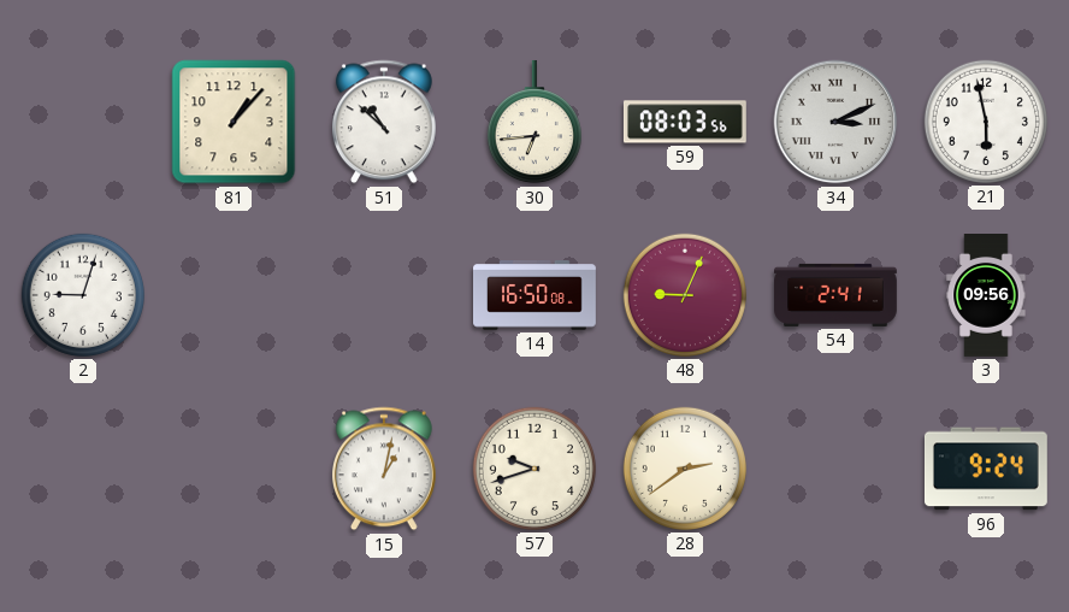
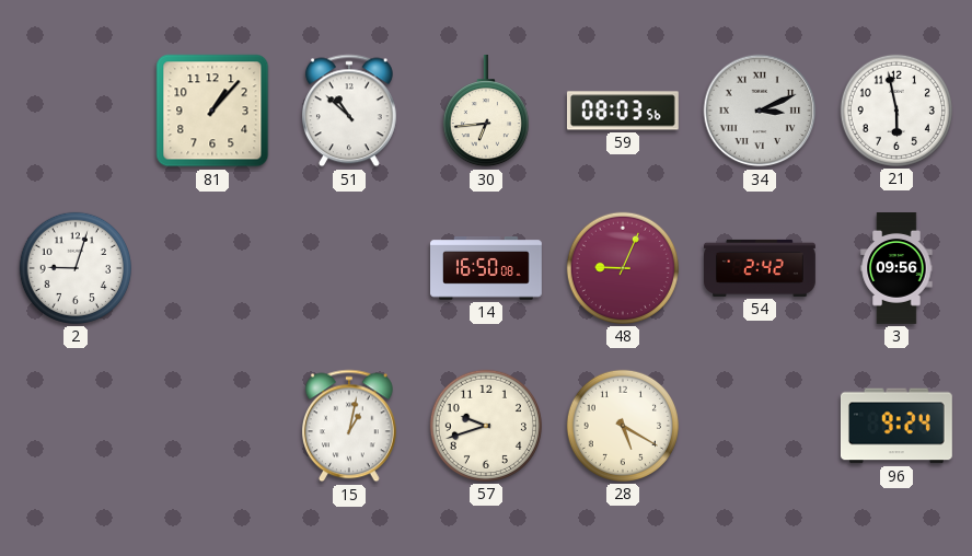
54: 2:41 -> 2:42 (761, 268)
28: 2:39 -> 5:20 (623, 426)
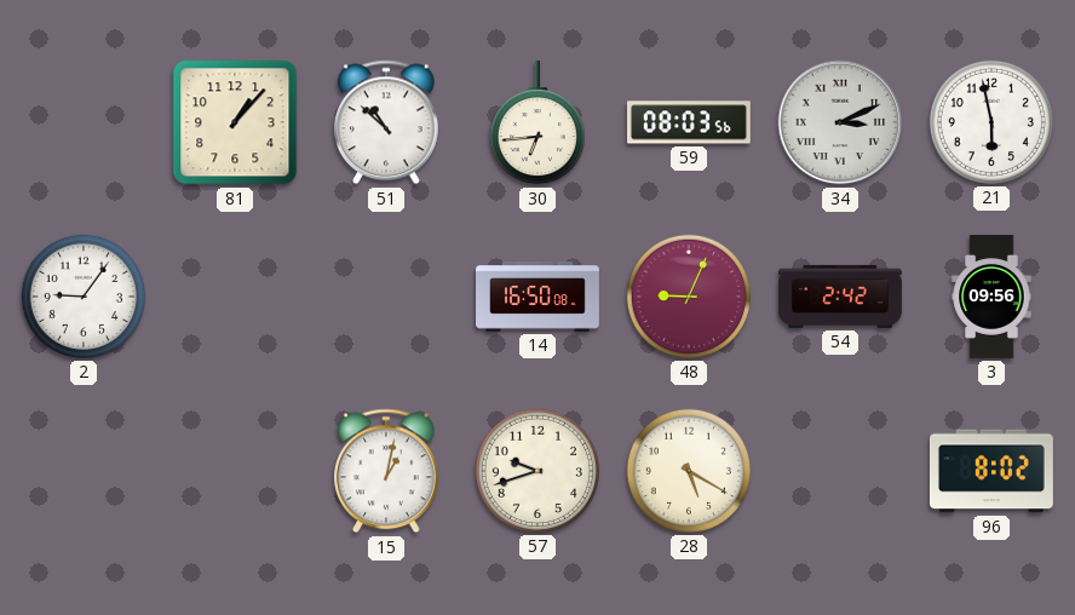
2: 9:03 -> 9:06 (84, 297)
96: 9:24 -> 8:02 (991, 471)
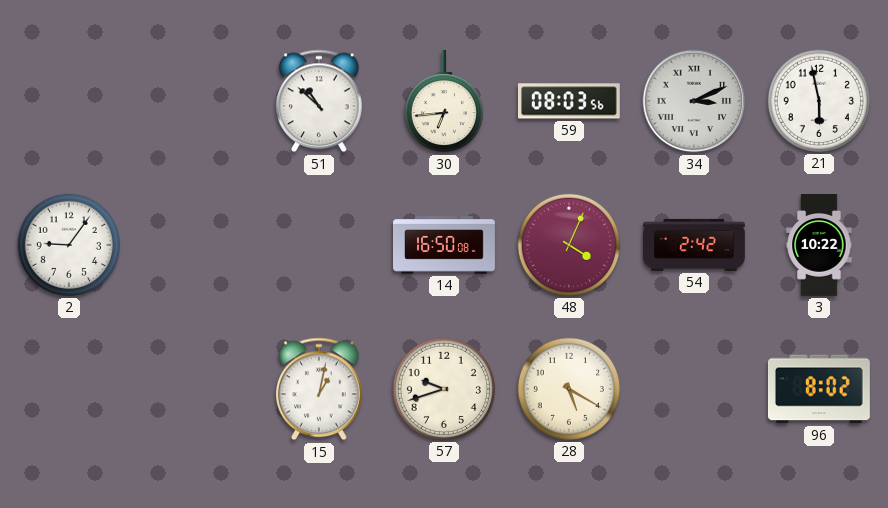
81: 1:07 -> none (235, 122)
48: 9:04 -> 4:04 (569, 245)
3: 09:56 -> 10:22 (819, 246)
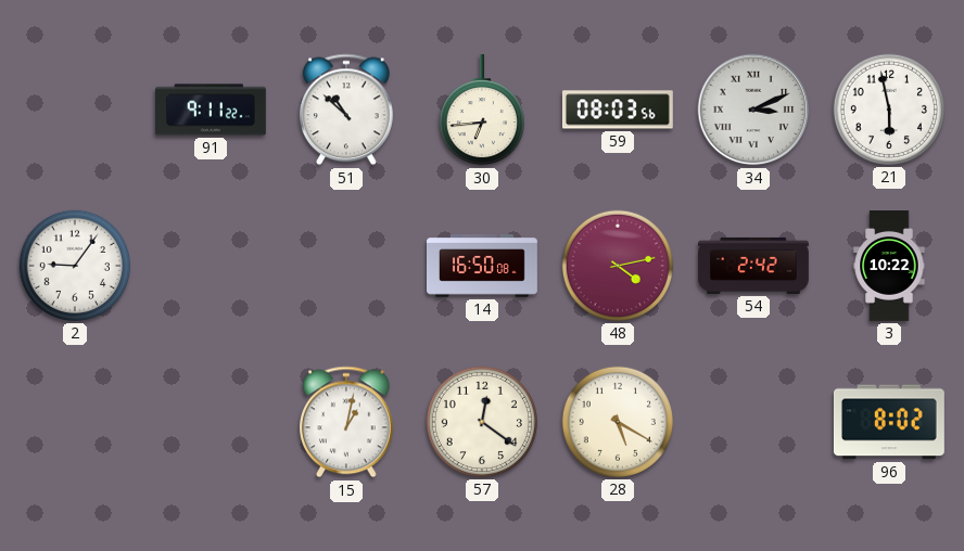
91: none -> 9:11 (212, 110)
48: 4:04 -> 4:13 (618, 266)
57: 9:42 -> 12:21 (482, 422)
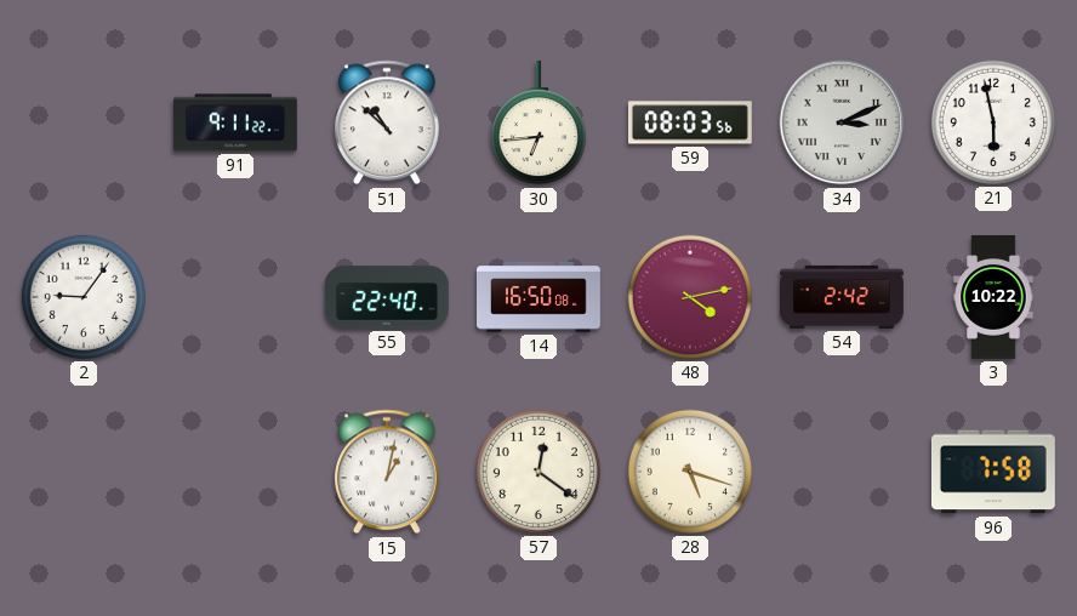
55: none -> 22:40 (387, 297)
28: 5:20 -> 5:18 (690, 472)
96: 8:02 -> 7:58 (993, 472)
